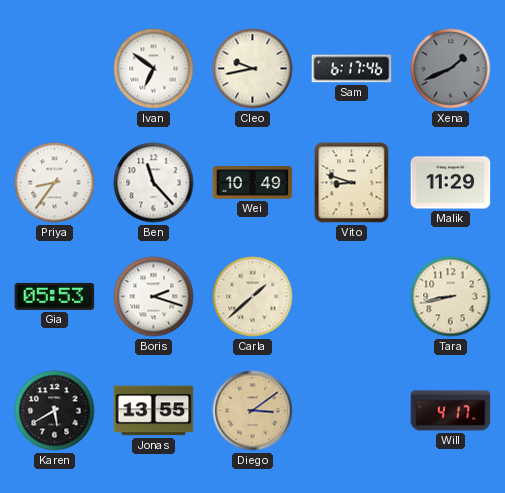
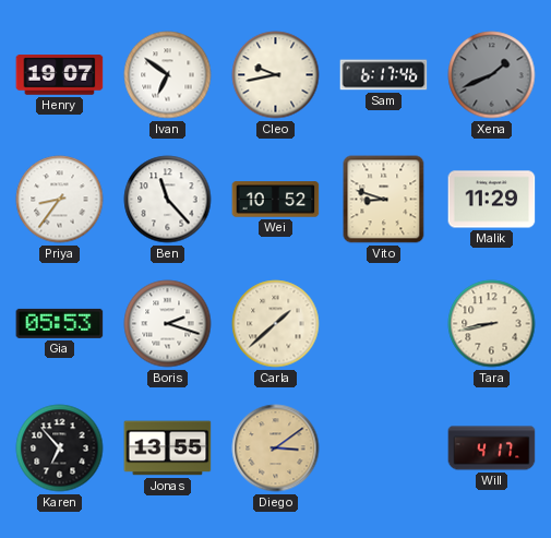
Henry: none -> 19:07 (60, 75)
Wei: 10:49 -> 10:52 (276, 200)
Karen: 5:40 -> 6:53 (60, 449)
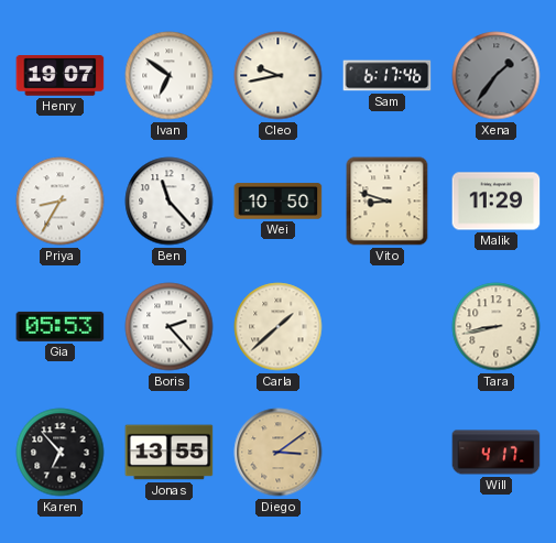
Xena: 1:41 -> 1:36 (497, 76)
Priya: 8:36 -> 8:35 (61, 202)
Wei: 10:52 -> 10:50 (279, 202)
Boris: 2:18 -> 2:23 (170, 327)
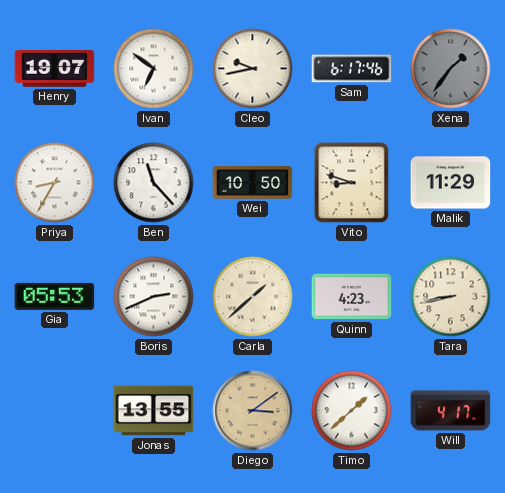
Boris: 2:23 -> 2:41 (154, 297)
Quinn: none -> 4:23 (352, 297)
Karen: 6:53 -> none (61, 453)
Timo: none -> 1:38 (352, 411)
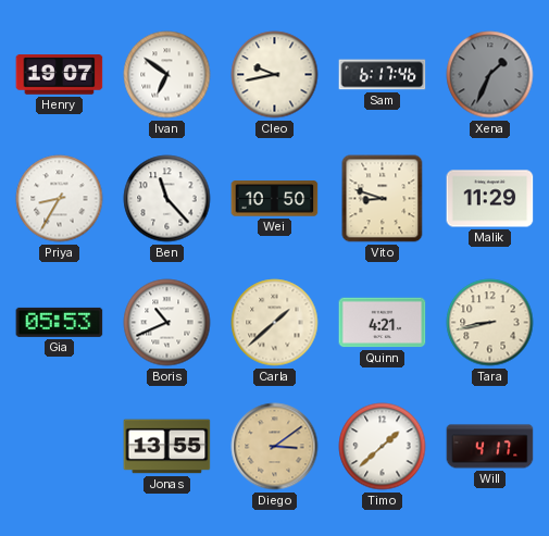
Xena: 1:36 -> 1:34 (490, 75)
Boris: 2:41 -> 10:41 (167, 323)
Quinn: 4:23 -> 4:21 (383, 323)
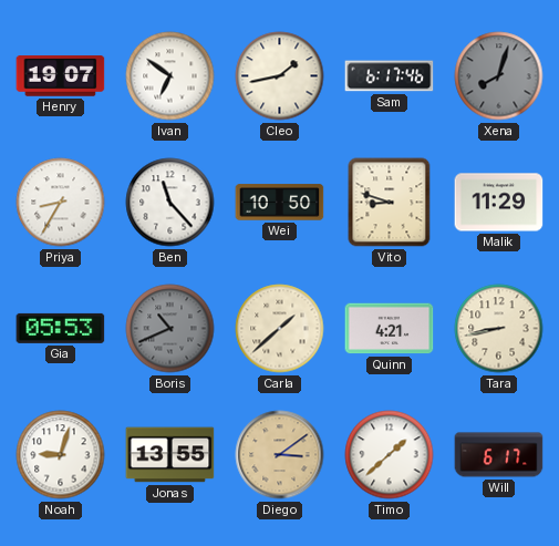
Cleo: 9:43 -> 1:43 (280, 76)
Xena: 1:34 -> 8:03 (499, 76)
Boris dial: white -> grey (170, 329)
Noah: none -> 9:03 (61, 455)
Will: 4:17 -> 6:17 (499, 455)
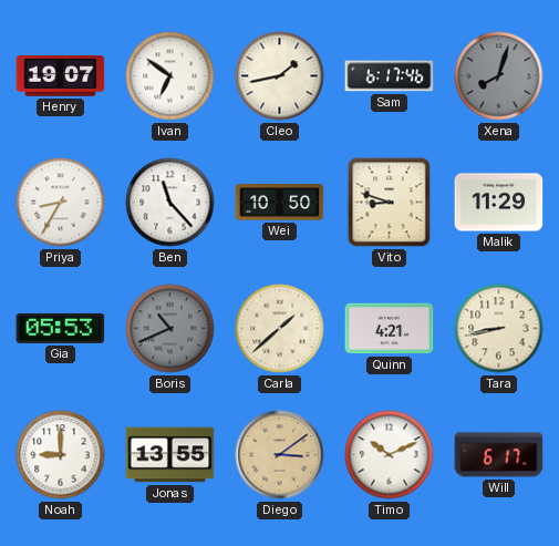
Noah: 9:03 -> 9:00 (61, 455)
Timo: 1:38 -> 10:11 (390, 455)
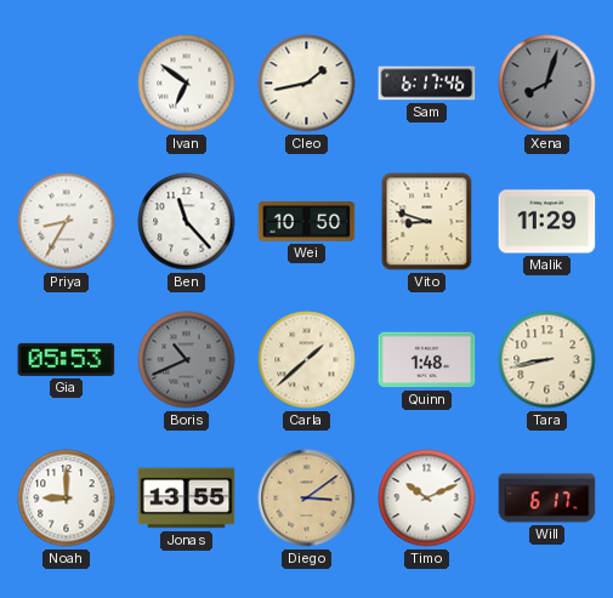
Henry: 19:07 -> none (61, 76)
Quinn: 4:21 -> 1:48 (427, 360)
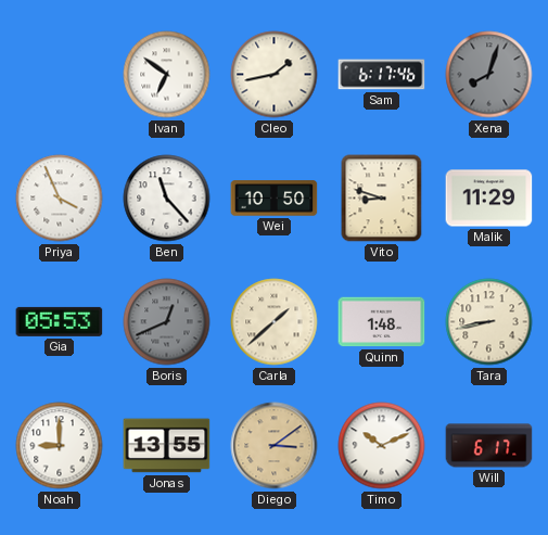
Priya: 8:35 -> 3:56 (60, 199)
Boris: 10:41 -> 12:41 (167, 322)
